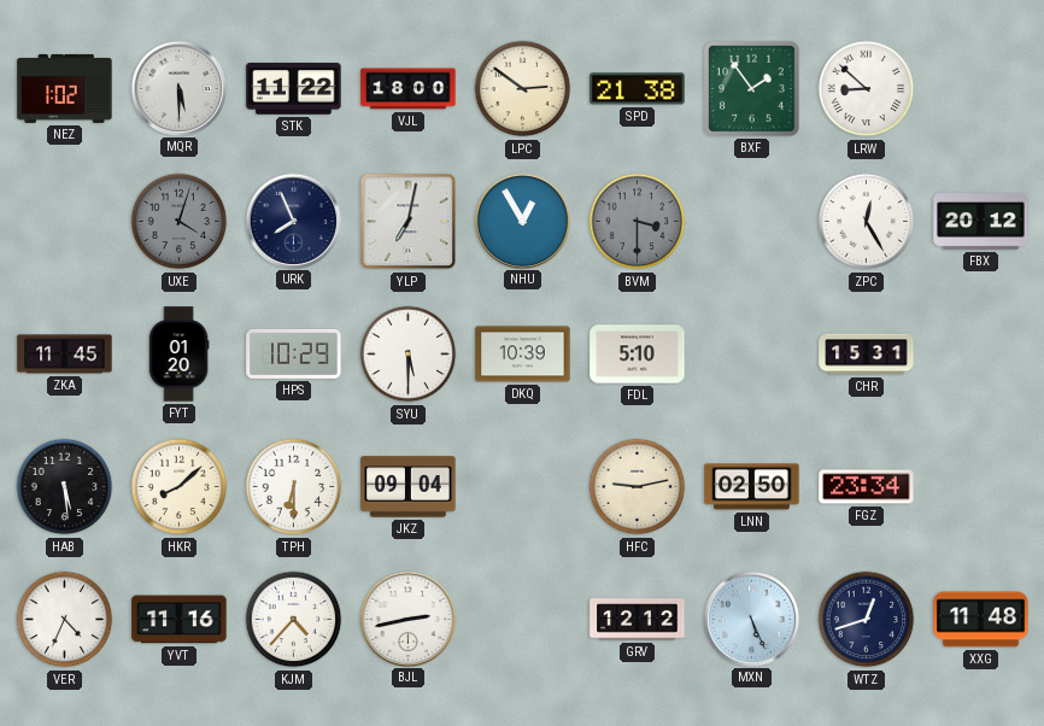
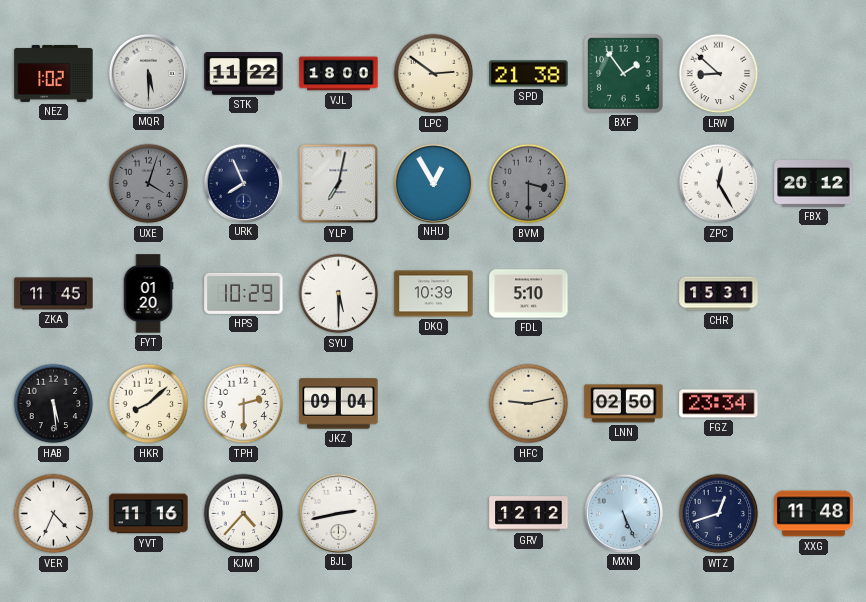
TPH: 6:30 -> 2:30 (244, 404)
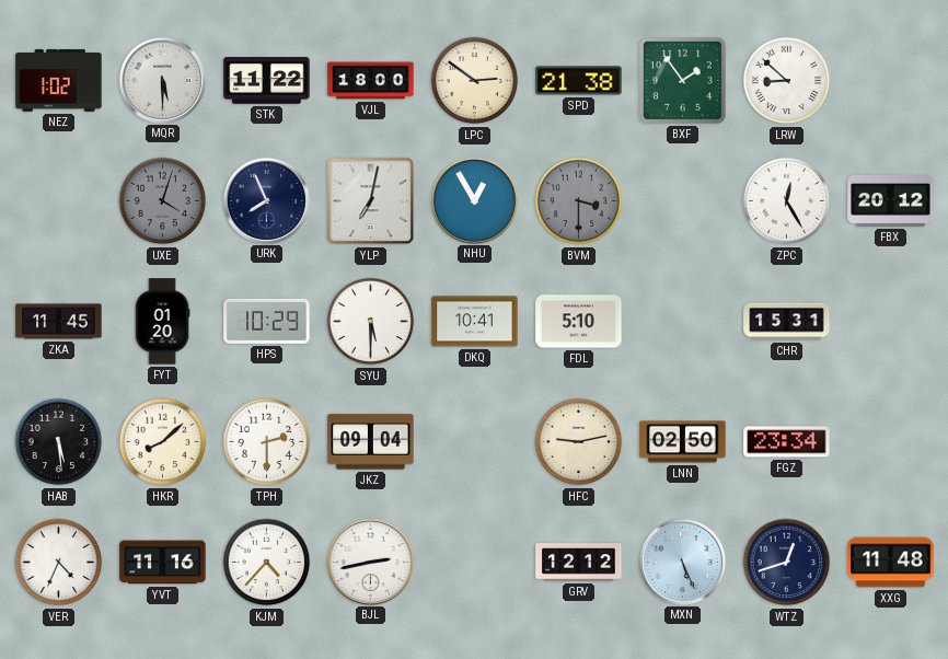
DKQ: 10:39 -> 10:41 (475, 322)
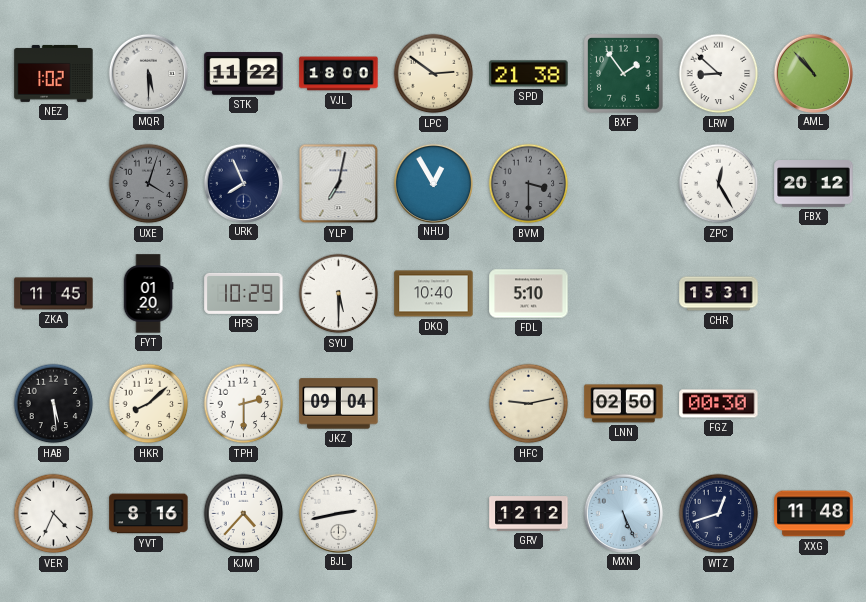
AML: none -> 10:53 (813, 73)
DKQ: 10:41 -> 10:40 (434, 294)
FGZ: 23:34 -> 00:30 (719, 404)
YVT: 11:16 -> 8:16 (149, 514)
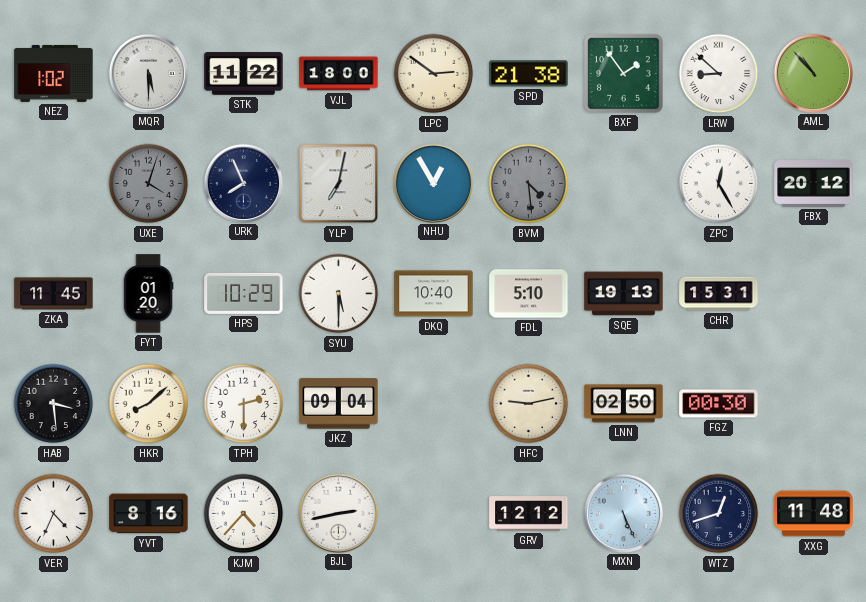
BVM: 3:30 -> 4:29 (529, 184)
SQE: none -> 19:13 (624, 294)
HAB: 5:29 -> 3:29 (54, 404)
